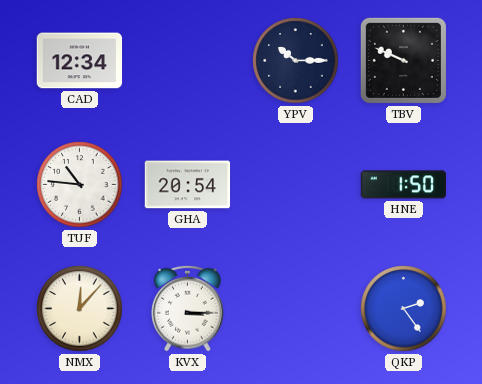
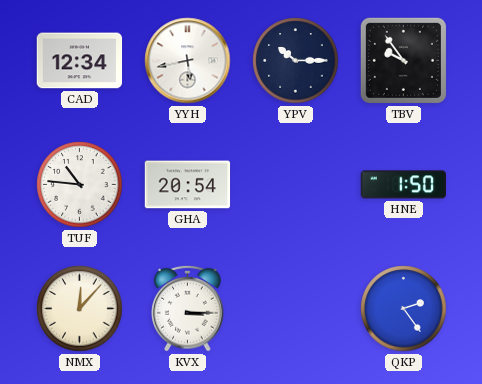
YYH: none -> 5:43 (188, 61)
TBV: 9:49 -> 9:54 (403, 60)
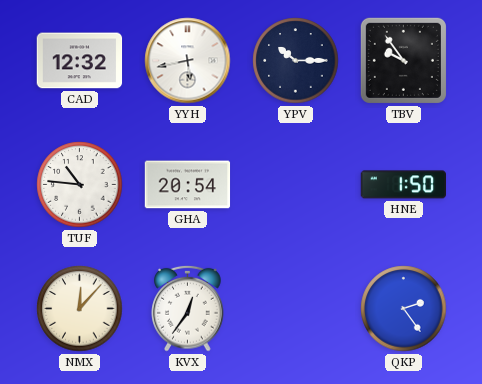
CAD: 12:34 -> 12:32 (80, 61)
KVX: 3:15 -> 12:36 (188, 308)
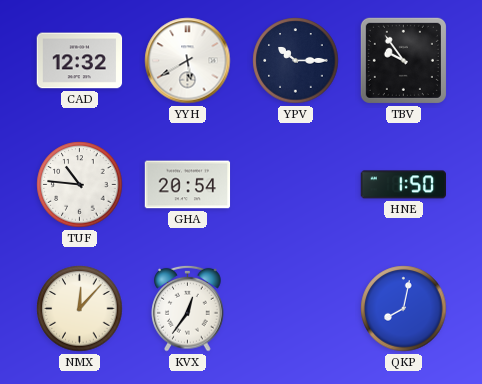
YYH: 5:43 -> 5:40 (188, 61)
QKP: 2:24 -> 8:02 (404, 309)
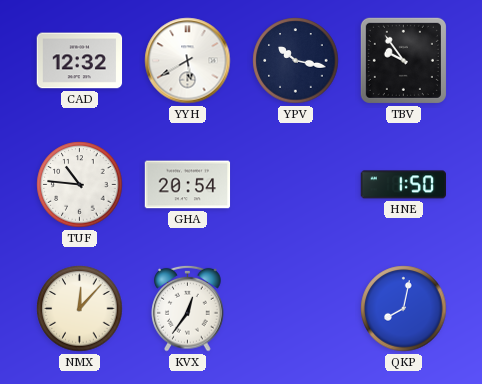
YPV: 10:15 -> 10:17 (296, 61)
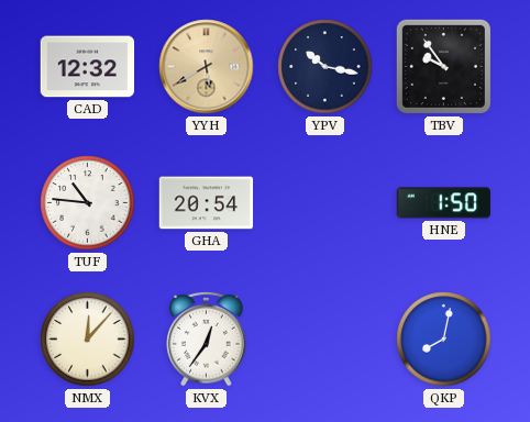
YYH dial: white -> champagne (207, 67)
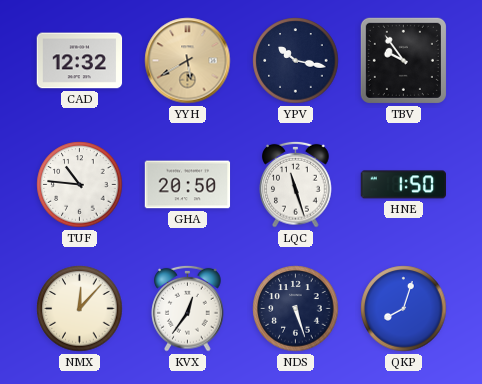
GHA: 20:54 -> 20:50 (188, 185)
LQC: none -> 11:27 (296, 184)
NDS: none -> 5:27 (296, 309)
QKP: 8:02 -> 8:03 (404, 309)
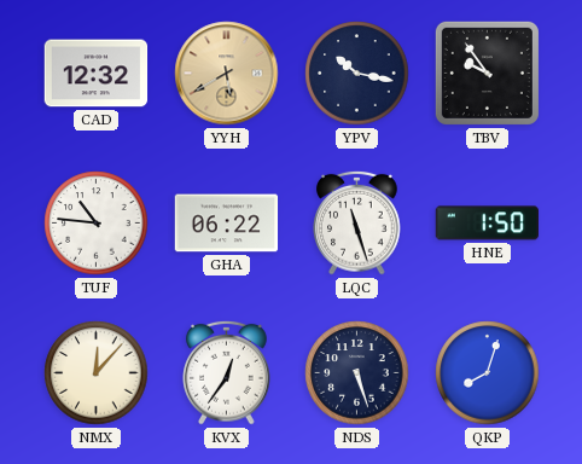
GHA: 20:50 -> 06:22 (227, 224)
